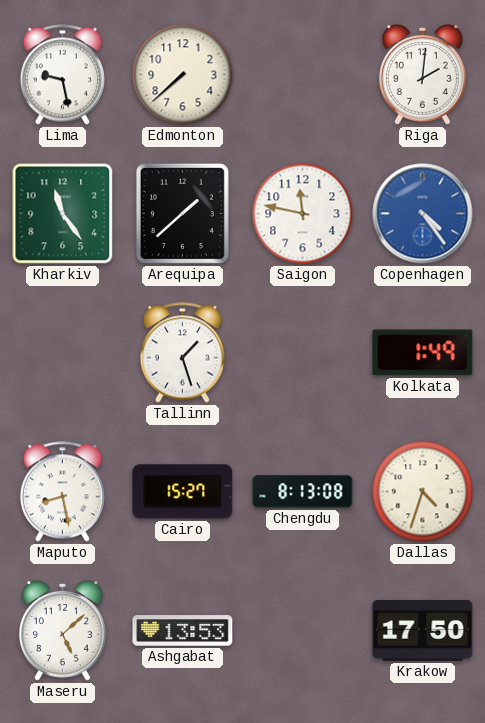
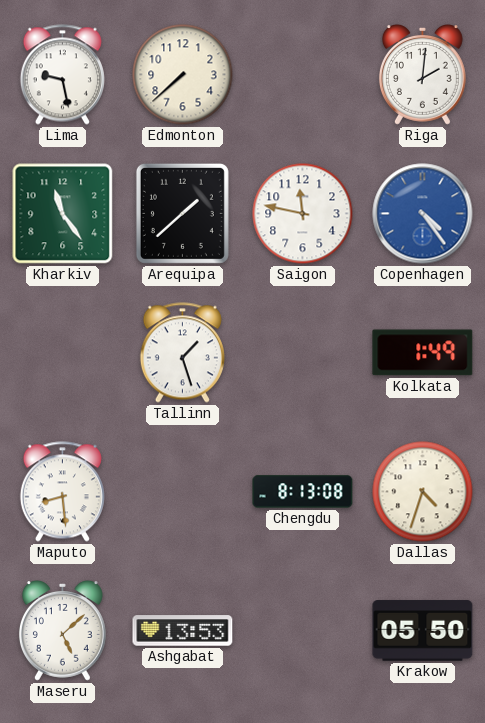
Maputo: 8:28 -> 8:29 (62, 492)
Cairo: 15:27 -> none (183, 492)
Krakow: 17:50 -> 05:50 (423, 631)
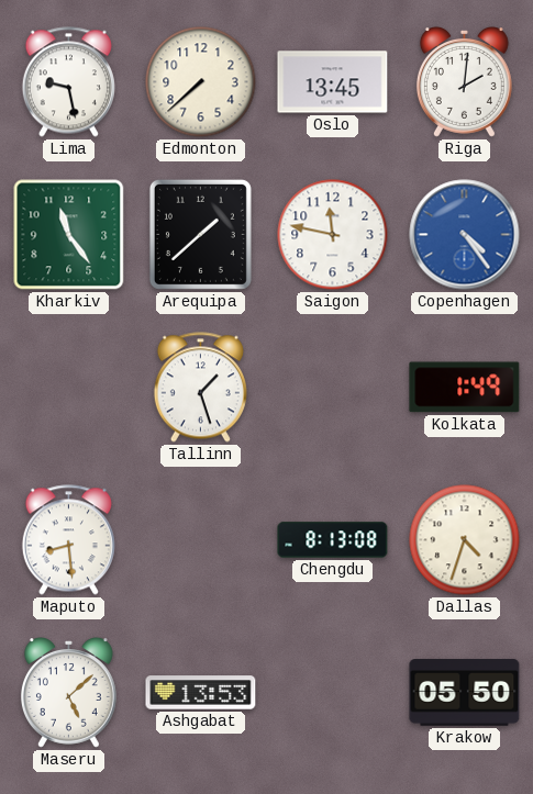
Oslo: none -> 13:45 (333, 82)
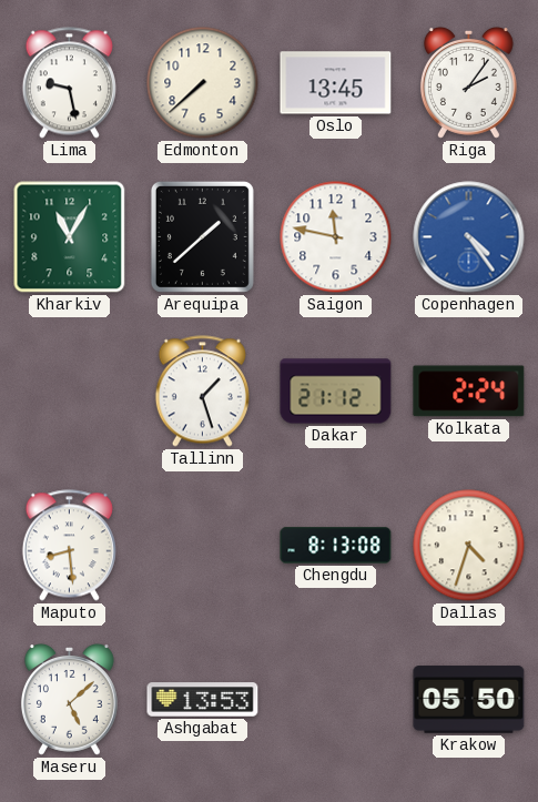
Riga: 2:01 -> 2:06 (468, 83)
Kharkiv: 11:24 -> 11:05 (70, 237)
Dakar: none -> 21:12 (336, 392)
Kolkata: 1:49 -> 2:24 (469, 392)
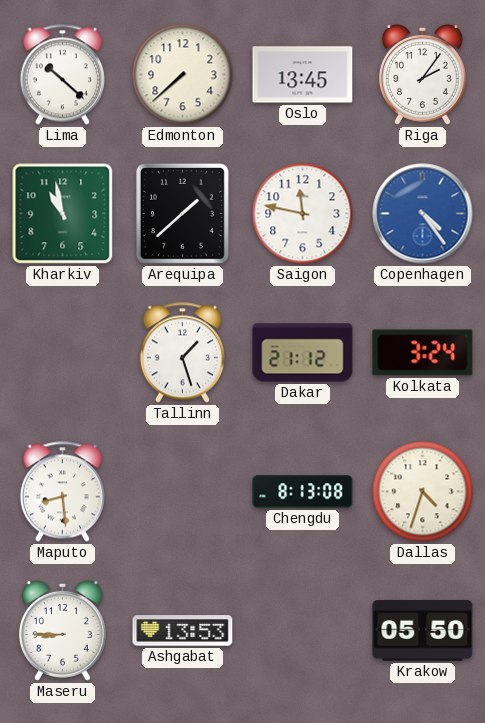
Lima: 9:28 -> 10:22 (62, 75)
Kharkiv: 11:05 -> 10:58 (63, 214)
Kolkata: 2:24 -> 3:24 (423, 353)
Maseru: 5:08 -> 8:45 (62, 631)
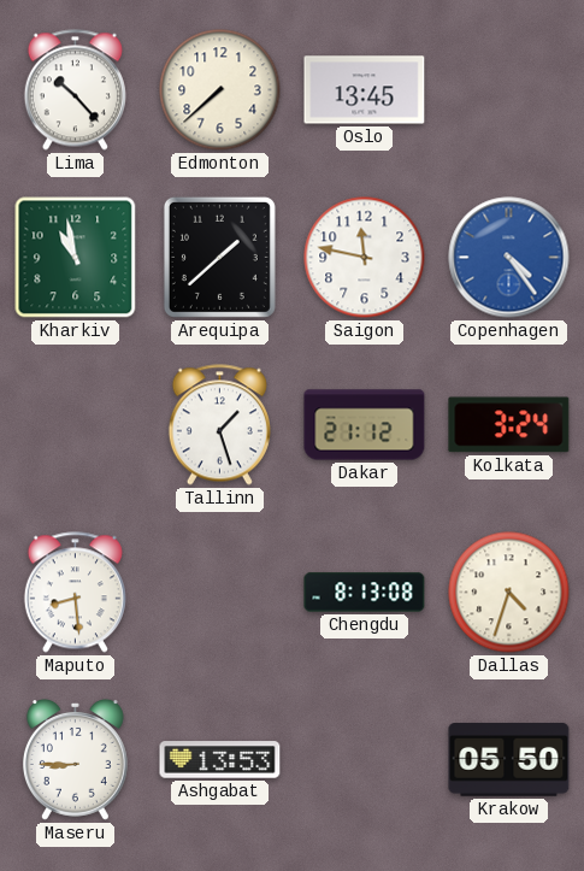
Lima: 10:22 -> 10:23 (75, 90)
Riga: 2:06 -> none (422, 75)
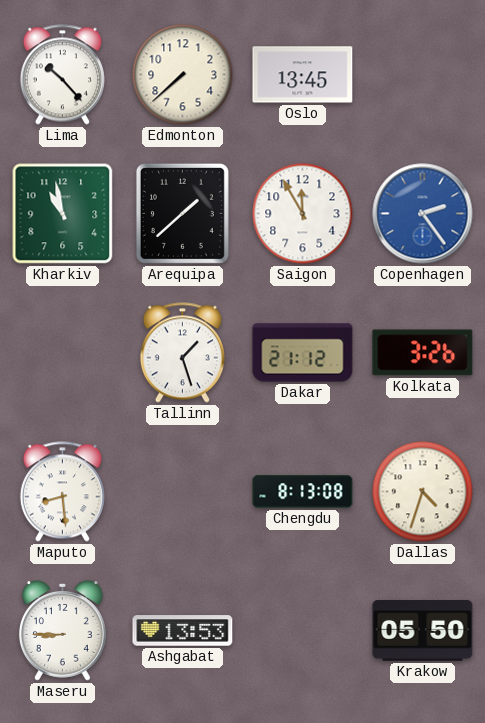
Saigon: 11:47 -> 11:55 (303, 214)
Copenhagen: 4:24 -> 2:24 (423, 214)
Kolkata: 3:24 -> 3:26 (423, 353)
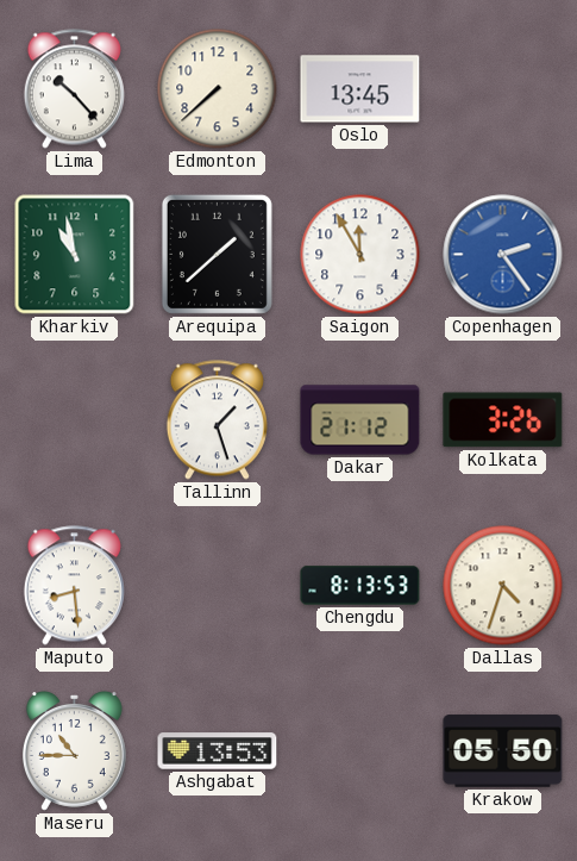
Chengdu: 8:13:08 -> 8:13:53 (360, 586)
Maseru: 8:45 -> 10:45 (74, 751)
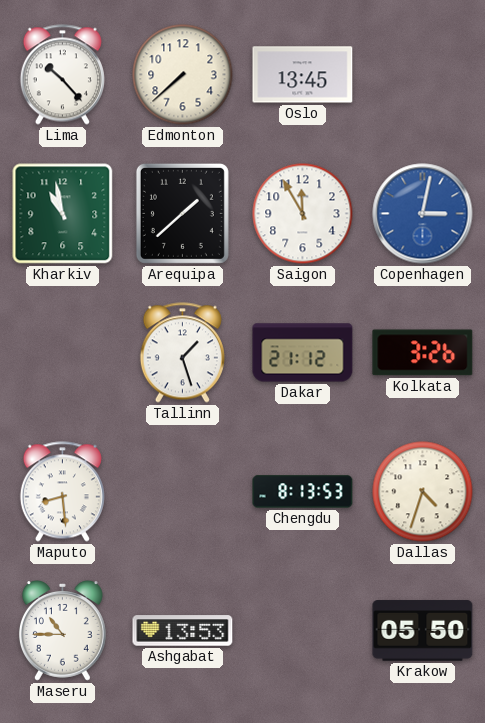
Copenhagen: 2:24 -> 3:02 (423, 214)
